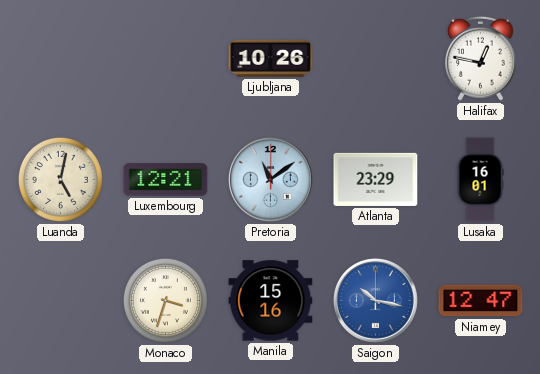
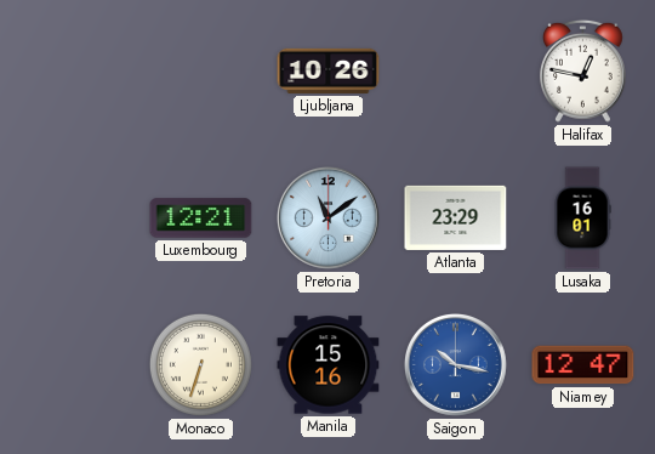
Luanda: 5:02 -> none (60, 179)
Monaco: 3:33 -> 6:33 (200, 364)
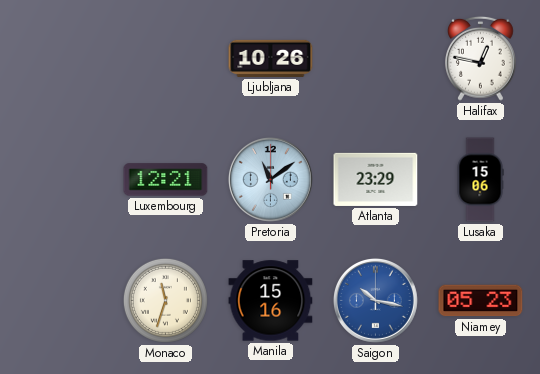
Lusaka: 16:01 -> 15:06 (480, 180)
Monaco: 6:33 -> 11:33 (165, 300)
Niamey: 12:47 -> 05:23 (481, 301)
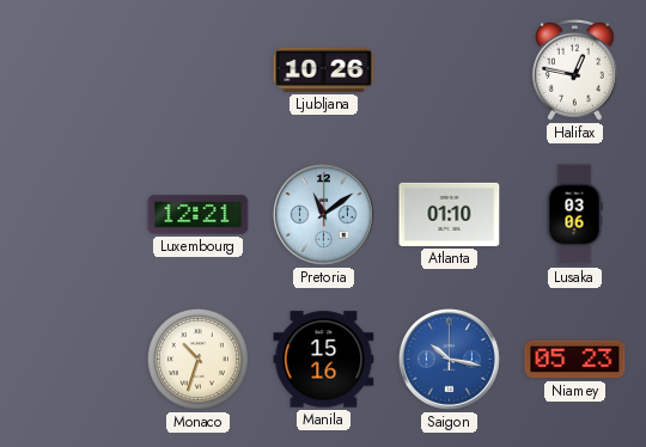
Atlanta: 23:29 -> 01:10 (450, 214)
Lusaka: 15:06 -> 03:06 (574, 215)
Monaco: 11:33 -> 10:33 (197, 359)
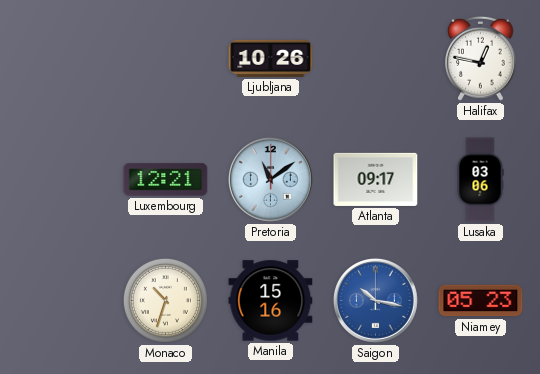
Atlanta: 01:10 -> 09:17 (376, 179)
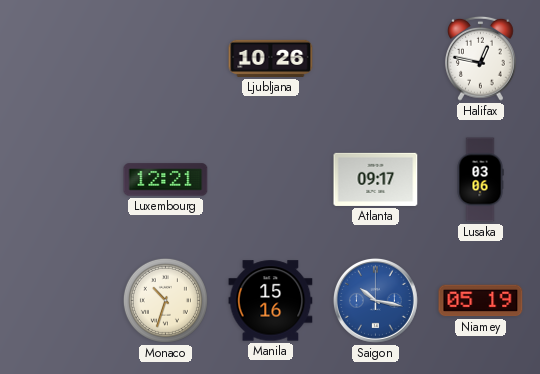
Pretoria: 11:09 -> none (270, 179)
Niamey: 05:23 -> 05:19 (481, 301)
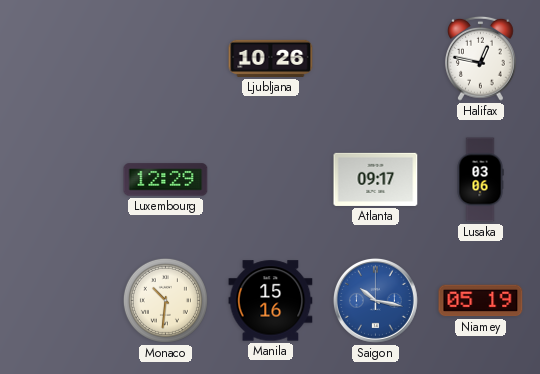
Luxembourg: 12:21 -> 12:29 (166, 180)
Monaco: 10:33 -> 10:31 (165, 300)
